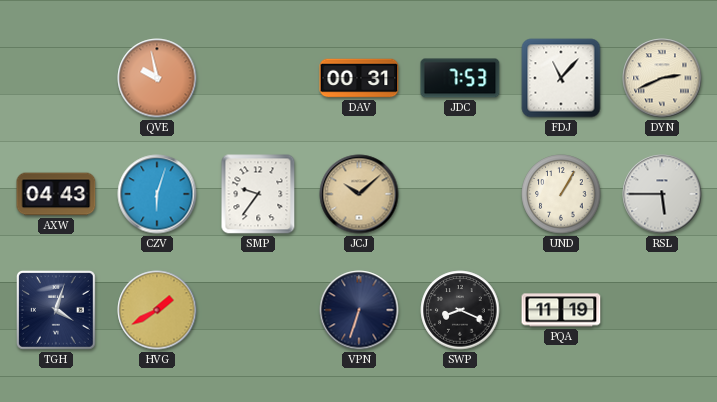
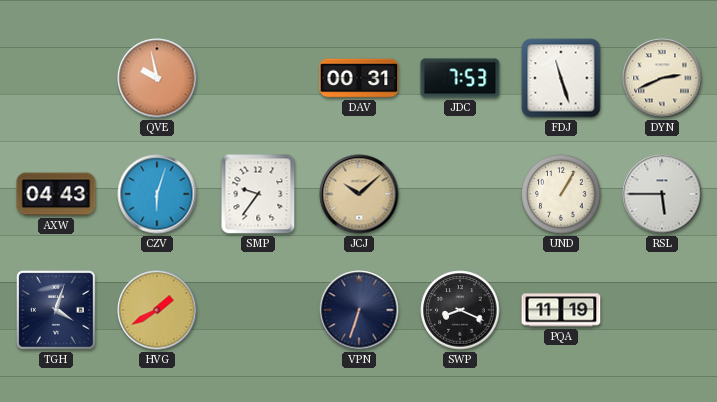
FDJ: 11:07 -> 11:27 (561, 78)
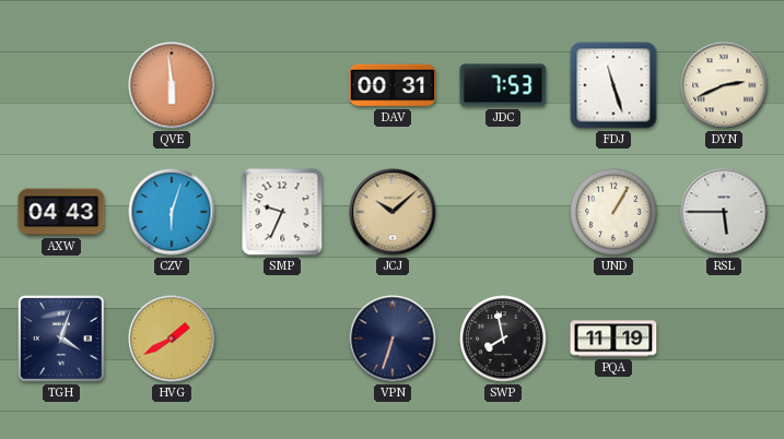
QVE: 9:58 -> 5:59 (172, 85)
SMP: 9:36 -> 9:34 (282, 212)
SWP: 8:19 -> 7:58 (503, 339)
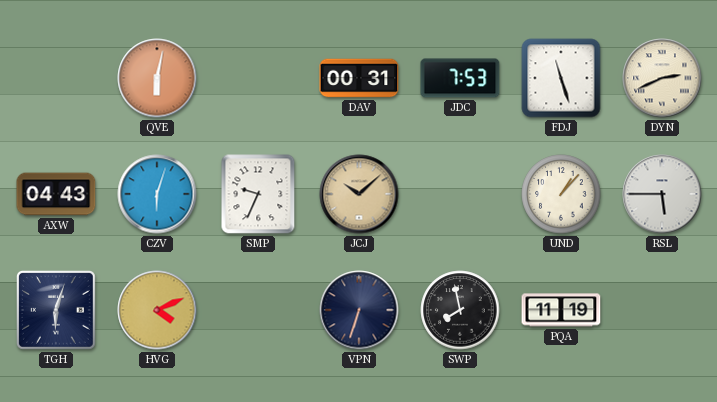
QVE: 5:59 -> 6:02 (157, 78)
UND: 1:05 -> 1:07 (561, 194)
TGH: 4:03 -> 6:03 (56, 310)
HVG: 1:40 -> 4:11 (157, 310)
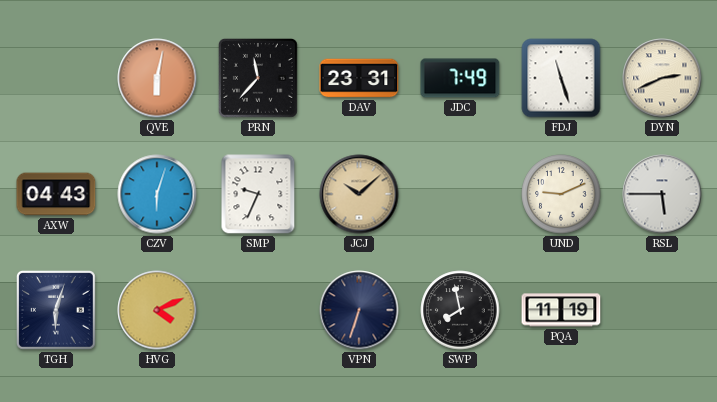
PRN: none -> 11:37 (258, 78)
DAV: 00:31 -> 23:31 (359, 78)
JDC: 7:53 -> 7:49 (460, 78)
UND: 1:07 -> 9:11 (561, 194)
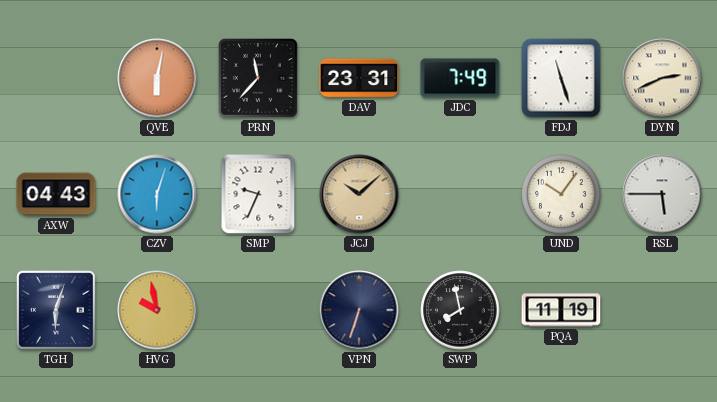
UND: 9:11 -> 10:06 (561, 194)
HVG: 4:11 -> 9:58 (157, 310)
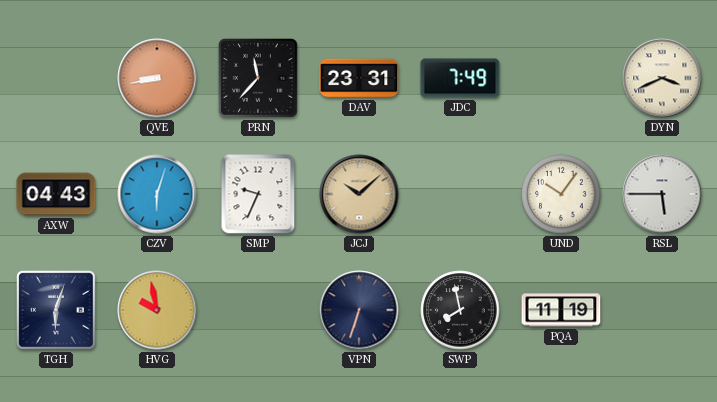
QVE: 6:02 -> 8:43 (157, 78)
FDJ: 11:27 -> none (561, 78)
DYN: 2:41 -> 3:41 (662, 78)
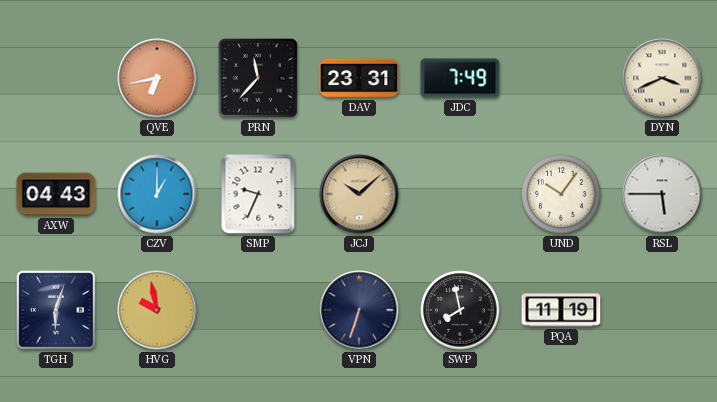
QVE: 8:43 -> 6:43 (157, 78)
CZV: 6:03 -> 1:00 (157, 194)
